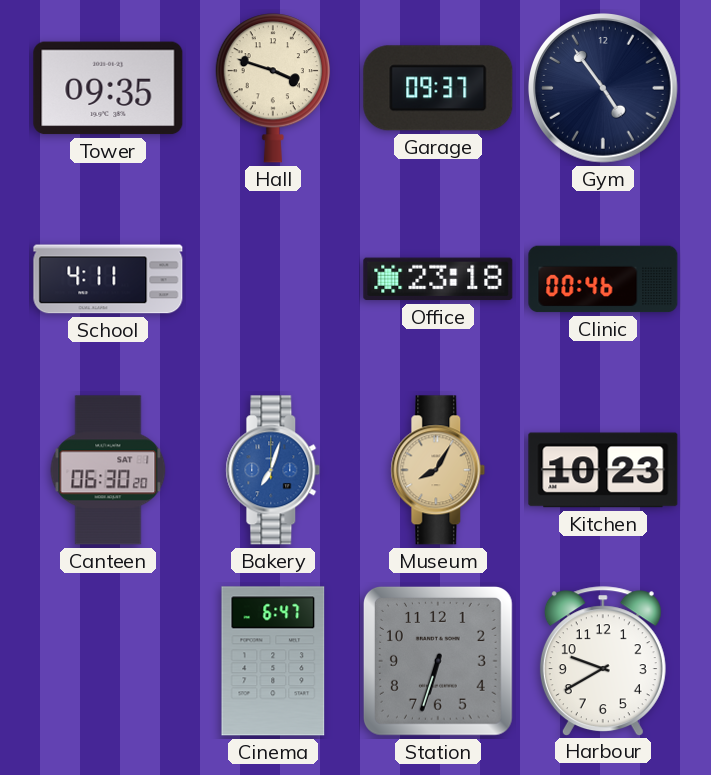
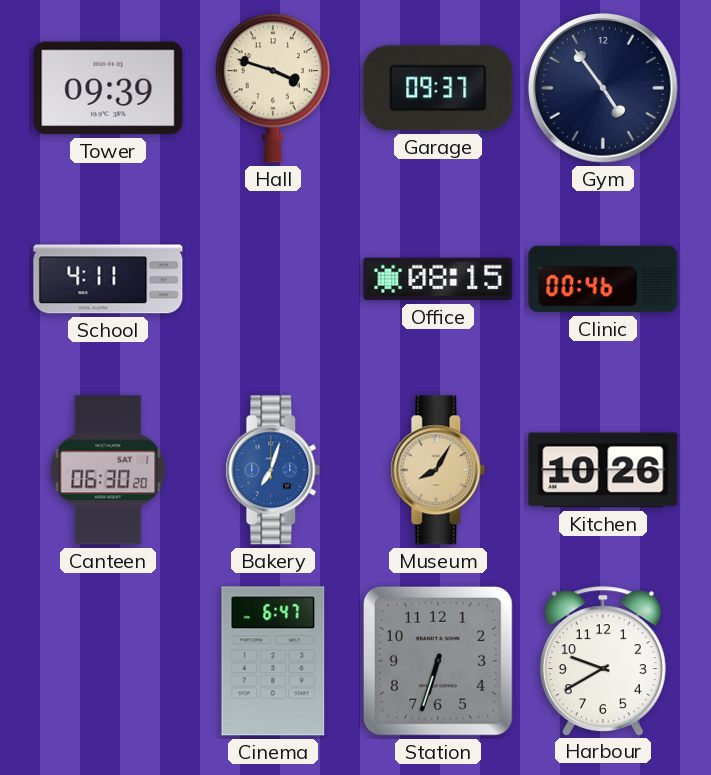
Tower: 09:35 -> 09:39 (108, 88)
Office: 23:18 -> 08:15 (438, 279)
Kitchen: 10:23 -> 10:26 (603, 470)
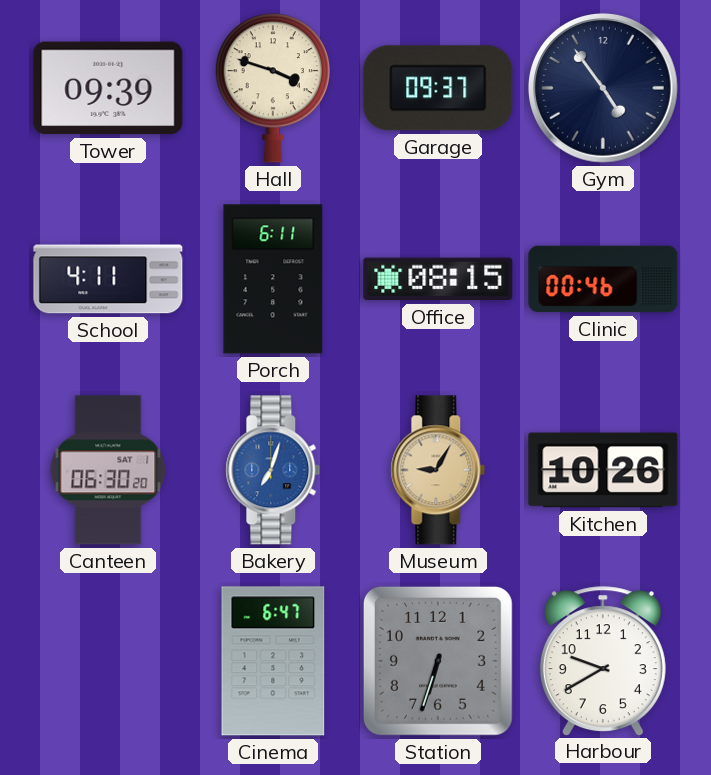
Porch: none -> 6:11 (273, 279)
Museum: 8:05 -> 9:05 (438, 470)
